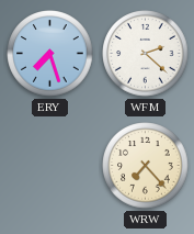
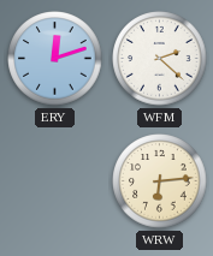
ERY: 7:27 -> 12:12 (55, 59)
WRW: 7:23 -> 6:14 (160, 181)
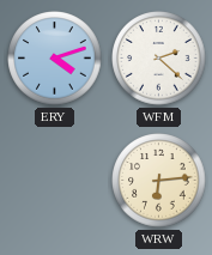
ERY: 12:12 -> 4:12 (55, 59)
